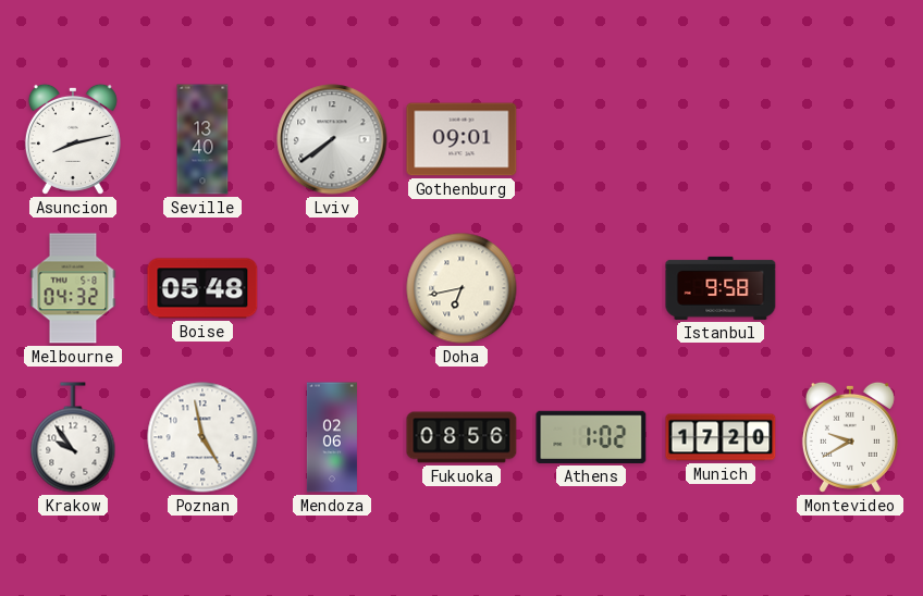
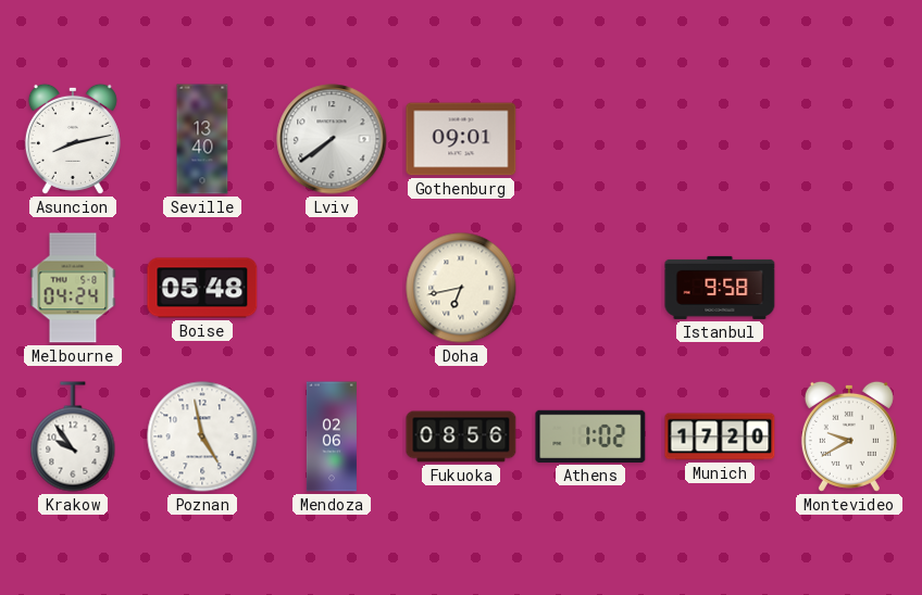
Melbourne: 04:32 -> 04:24 (73, 288)
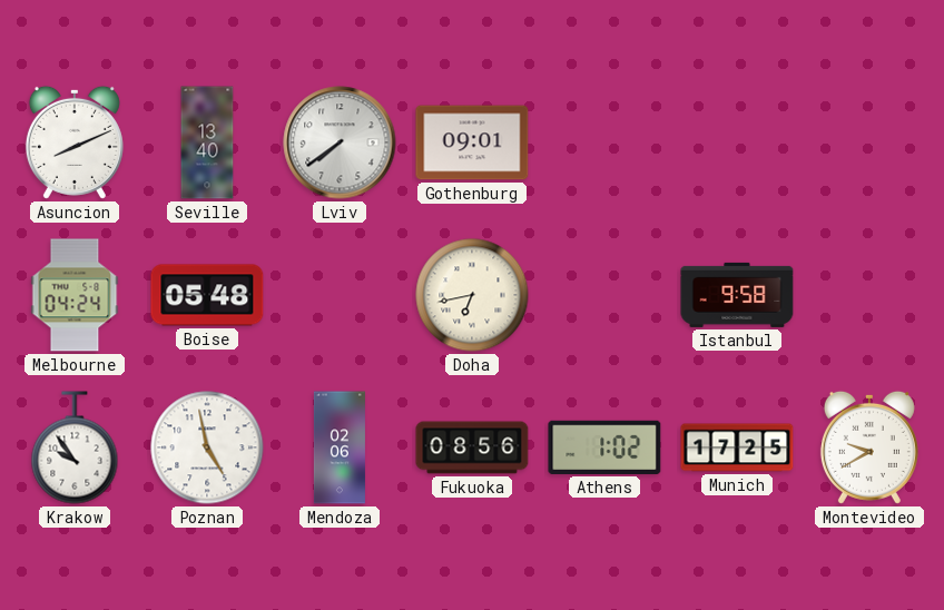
Asuncion: 8:13 -> 8:11 (75, 142)
Munich: 17:20 -> 17:25 (737, 447)
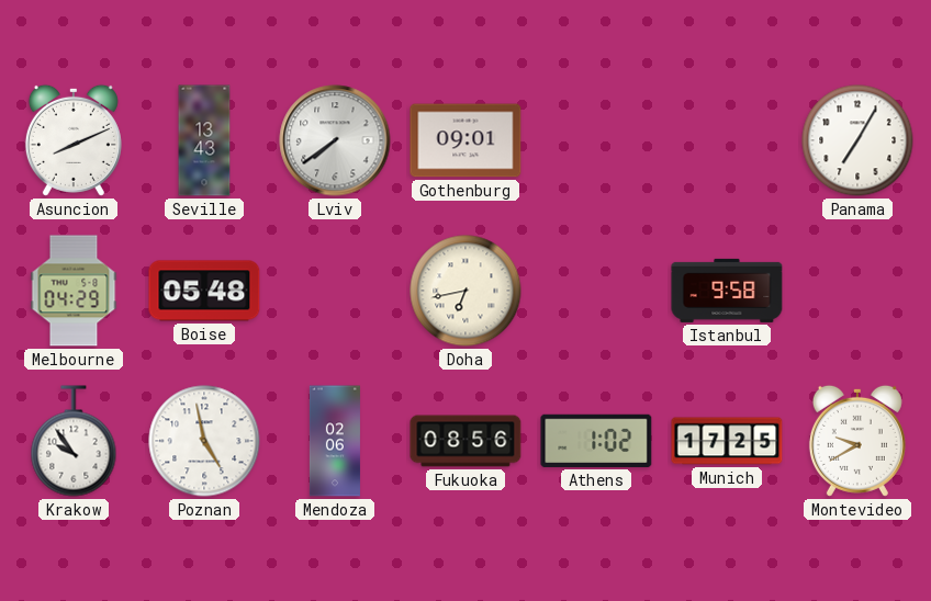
Seville: 13:40 -> 13:43 (204, 140)
Panama: none -> 7:05 (857, 140)
Melbourne: 04:24 -> 04:29 (74, 291)
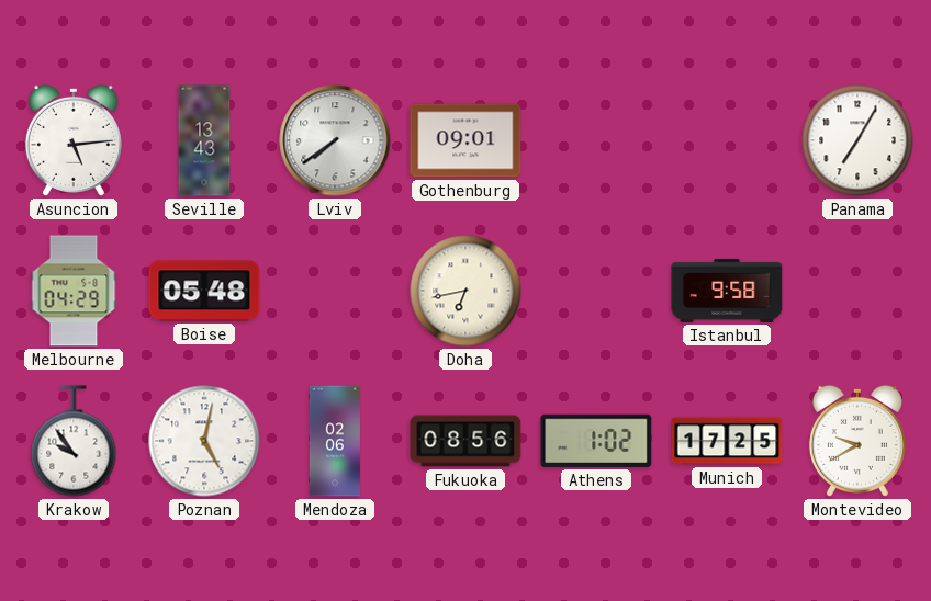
Asuncion: 8:11 -> 5:14 (74, 140)
Poznan: 4:58 -> 5:02 (204, 441)
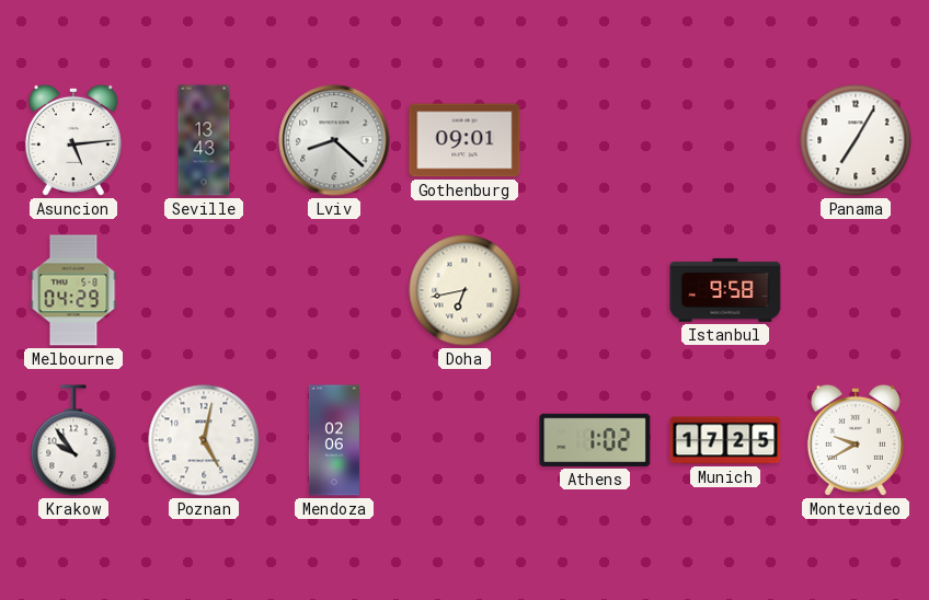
Lviv: 7:39 -> 8:22 (334, 140)
Boise: 05:48 -> none (204, 291)
Fukuoka: 08:56 -> none (466, 441)
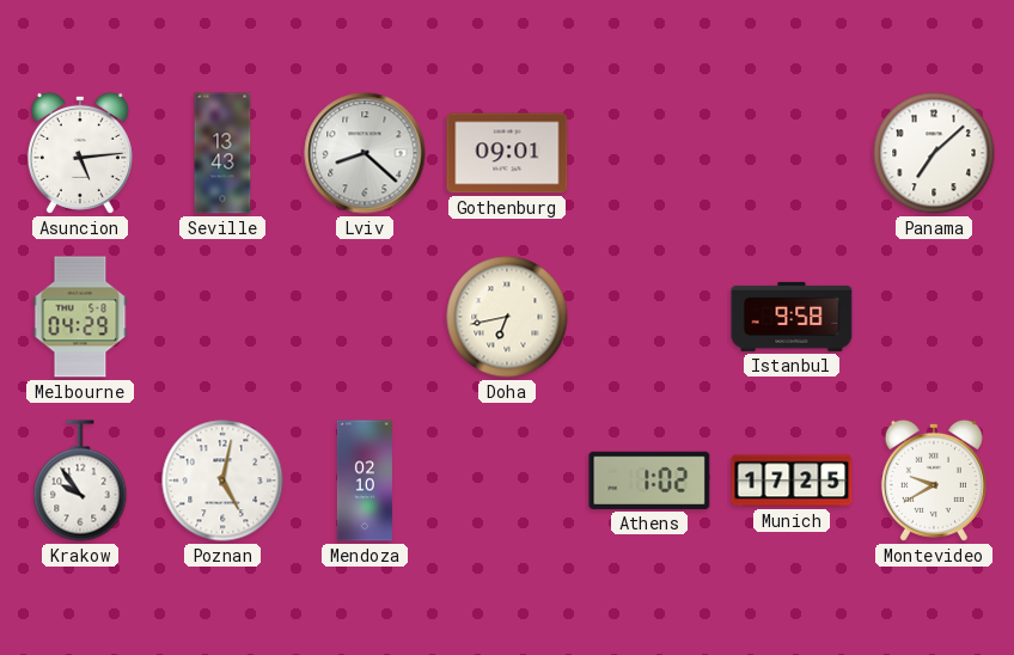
Panama: 7:05 -> 7:08 (934, 153)
Mendoza: 02:06 -> 02:10 (365, 480)
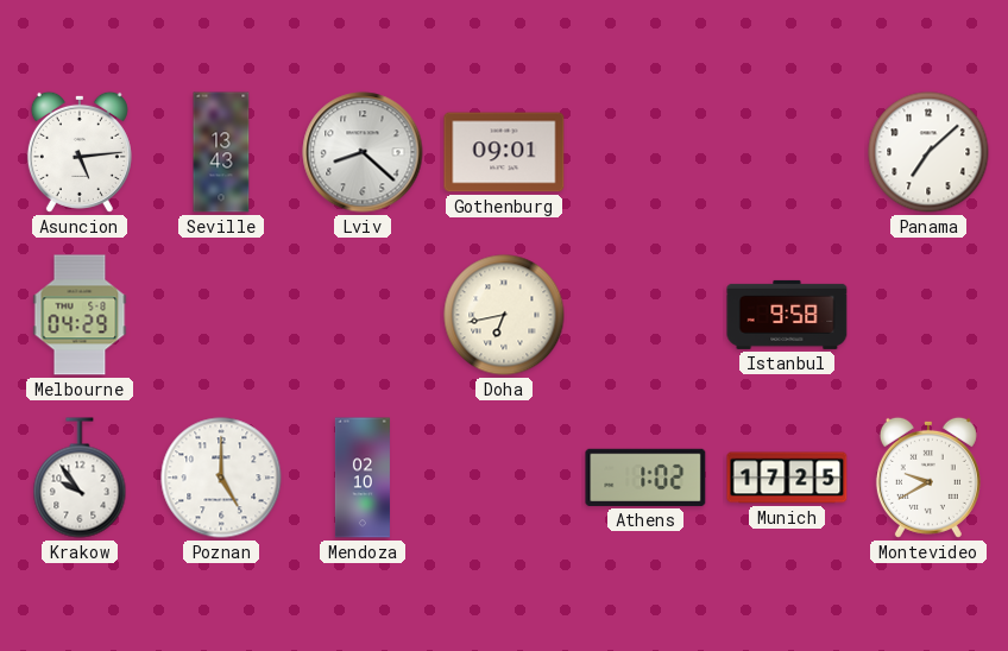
Poznan: 5:02 -> 5:00 (221, 478)
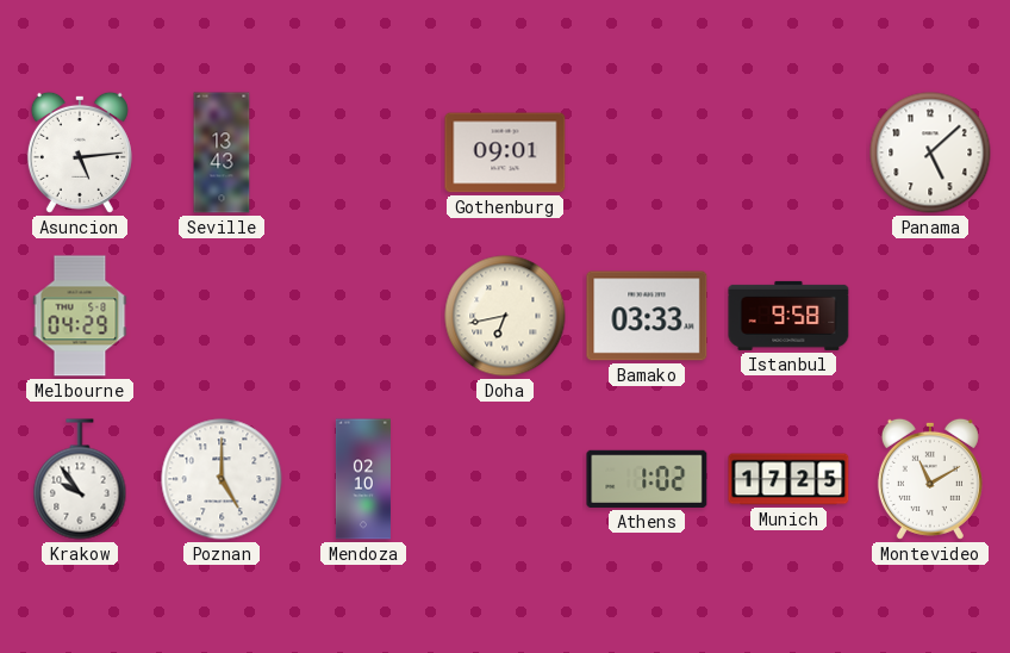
Lviv: 8:22 -> none (363, 152)
Panama: 7:08 -> 5:08 (930, 153)
Bamako: none -> 03:33 (647, 316)
Montevideo: 9:40 -> 11:10 (930, 479)
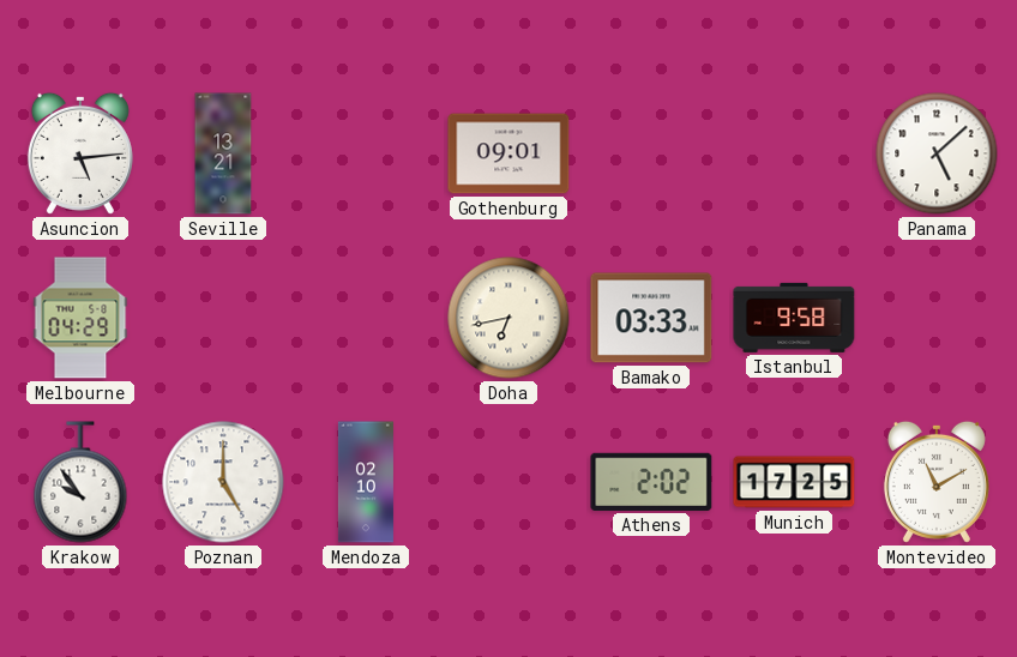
Seville: 13:43 -> 13:21 (223, 153)
Athens: 1:02 -> 2:02 (651, 482)
